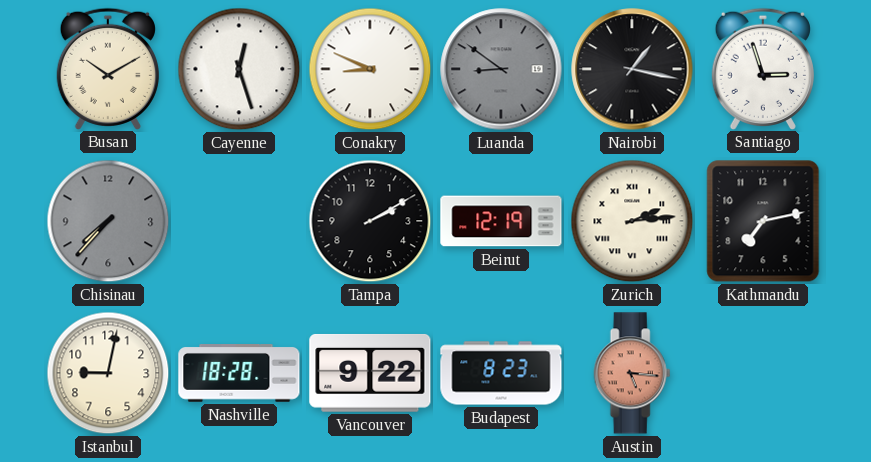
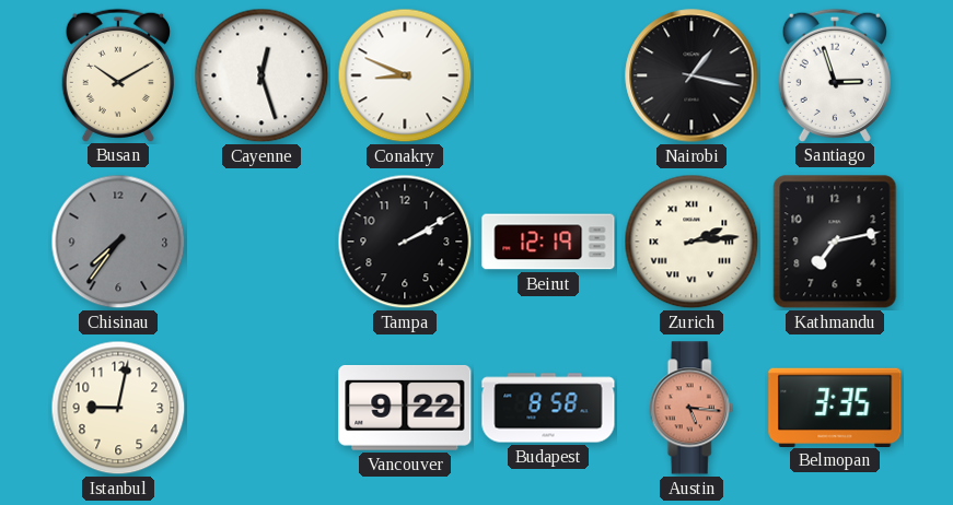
Luanda: 8:51 -> none (501, 69)
Chisinau: 7:37 -> 7:36 (118, 242)
Nashville: 18:28 -> none (239, 374)
Budapest: 8:23 -> 8:58 (548, 408)
Belmopan: none -> 3:35 (835, 407)
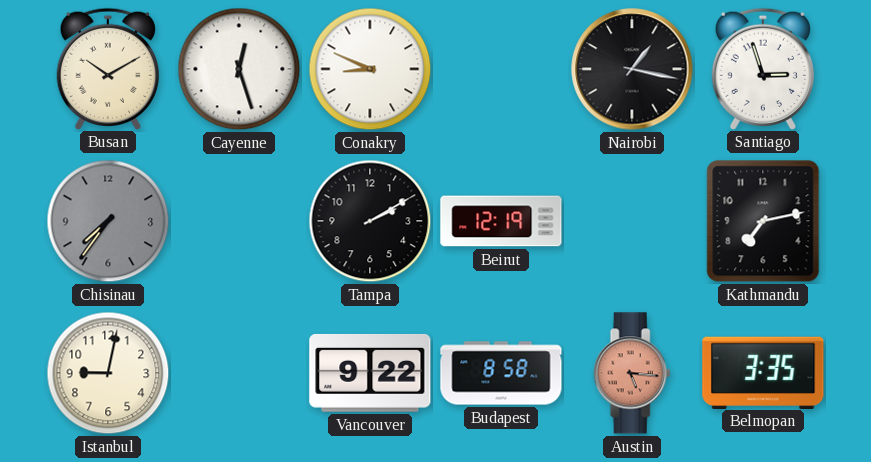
Zurich: 2:14 -> none (691, 242)
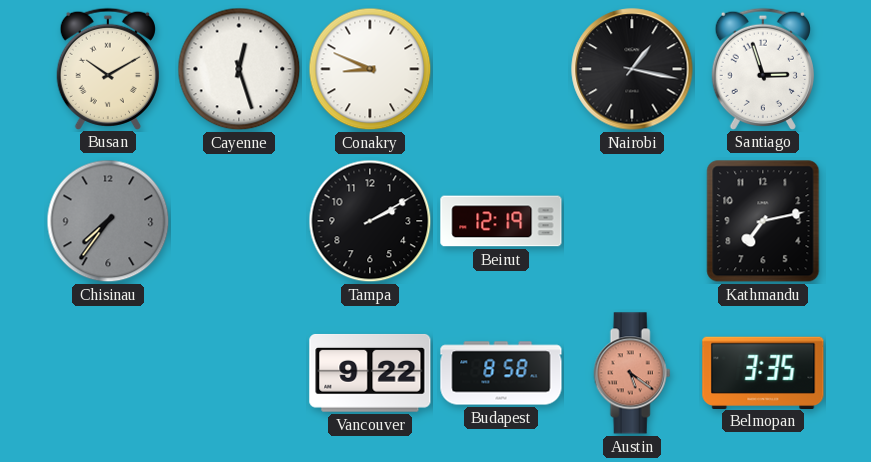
Istanbul: 9:02 -> none (108, 373)
Austin: 5:16 -> 5:21 (632, 373)
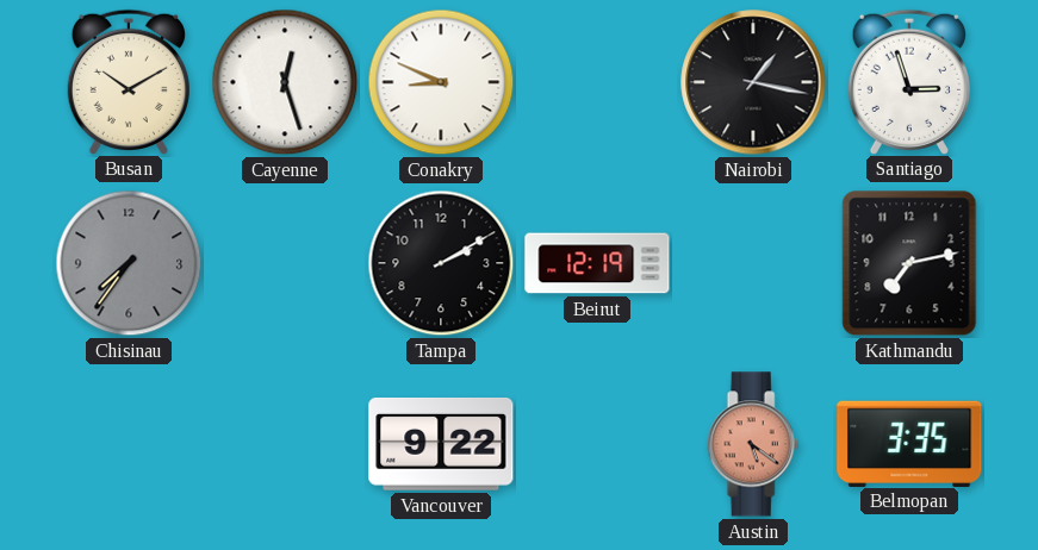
Budapest: 8:58 -> none (501, 373)
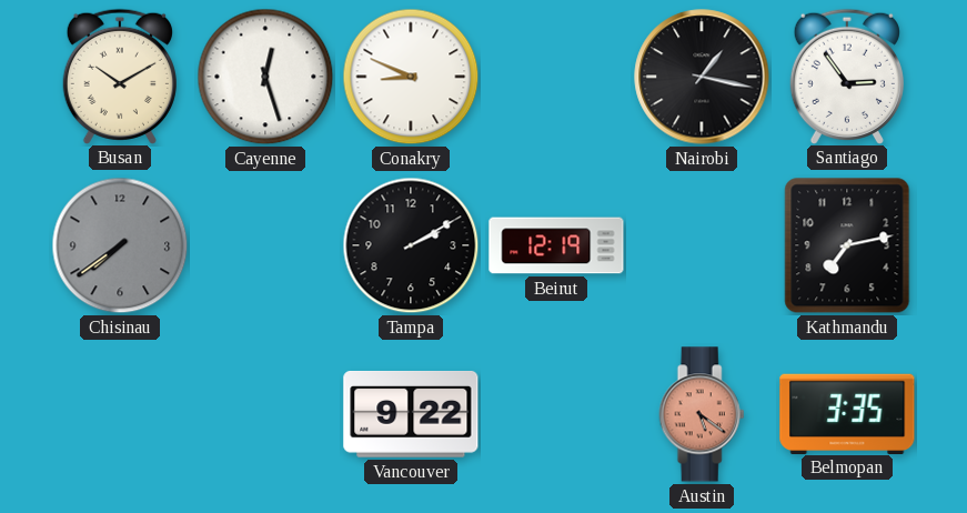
Santiago: 2:57 -> 2:54 (847, 76)
Chisinau: 7:36 -> 7:39 (120, 245)
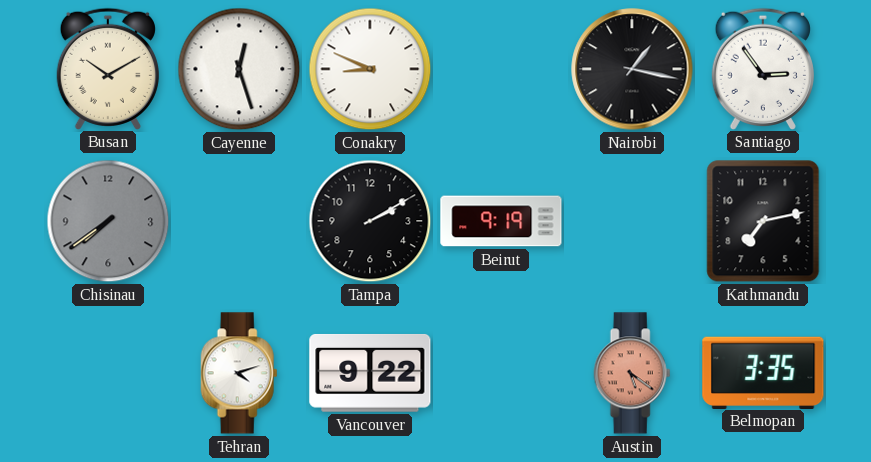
Beirut: 12:19 -> 9:19 (501, 221)
Tehran: none -> 4:12 (239, 373)
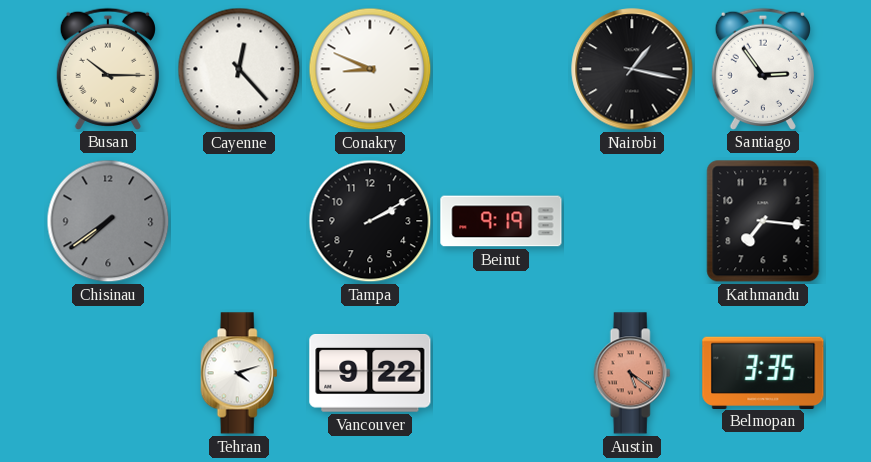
Busan: 10:10 -> 10:15 (108, 68)
Cayenne: 12:27 -> 12:23 (239, 69)
Kathmandu: 7:13 -> 7:16 (763, 221)
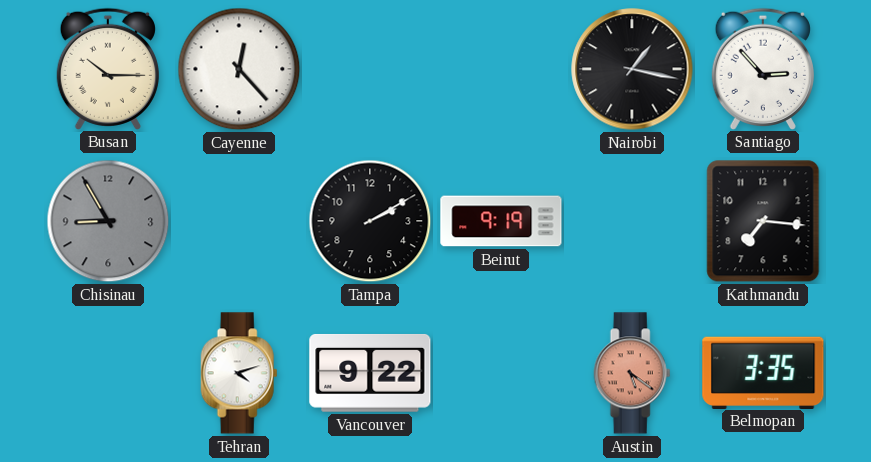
Conakry: 8:49 -> none (370, 69)
Santiago: 2:54 -> 2:53 (763, 68)
Chisinau: 7:39 -> 8:55 (108, 221)
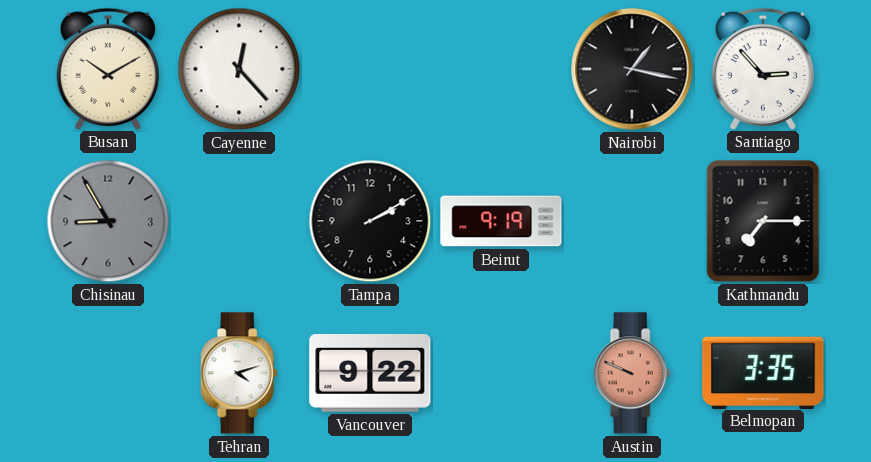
Busan: 10:15 -> 10:10 (108, 68)
Kathmandu: 7:16 -> 7:15 (763, 221)
Austin: 5:21 -> 9:49 (632, 373)
